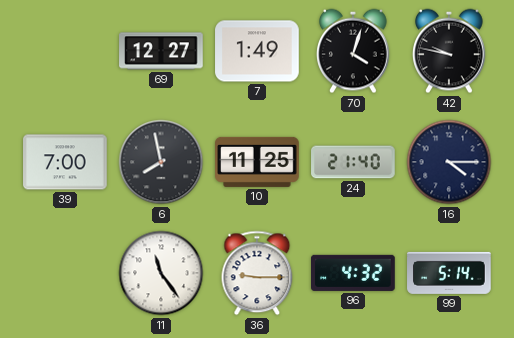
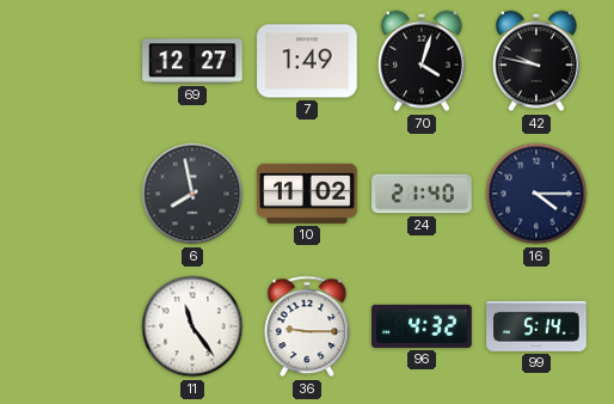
39: 7:00 -> none (65, 162)
10: 11:25 -> 11:02 (307, 194)
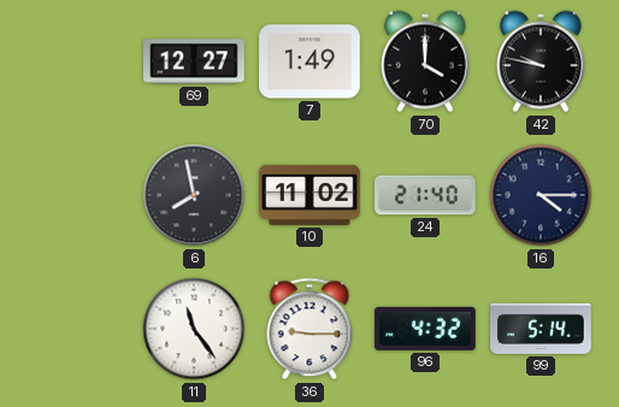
70: 4:03 -> 4:00 (426, 61)
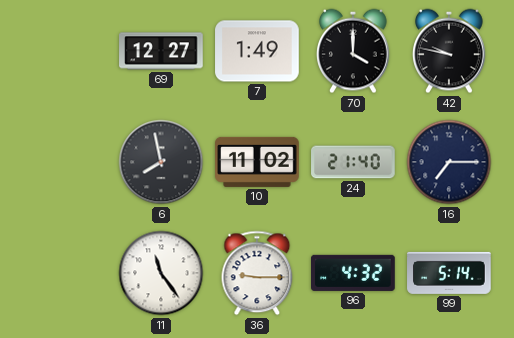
16: 4:15 -> 7:15 (449, 162)
